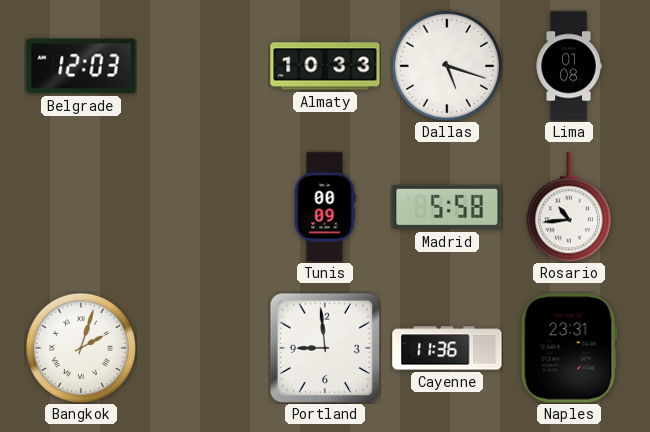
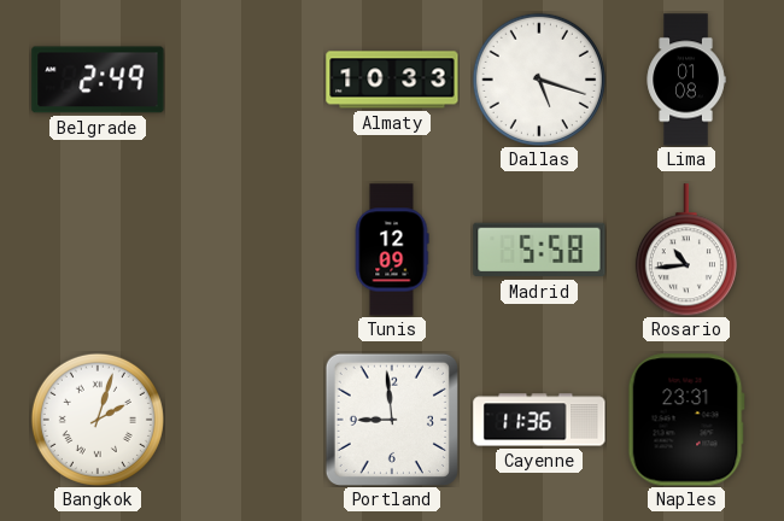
Belgrade: 12:03 -> 2:49 (98, 80)
Tunis: 00:09 -> 12:09 (392, 250)
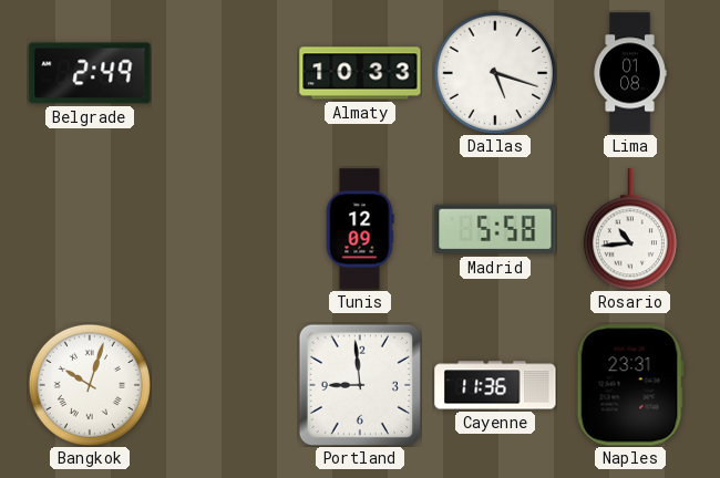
Bangkok: 2:03 -> 10:03 (90, 385)
